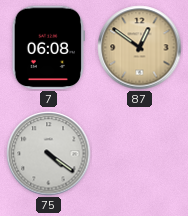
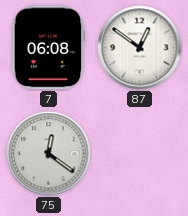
87 dial: champagne -> white (140, 48)
75: 4:21 -> 12:21 (49, 154)
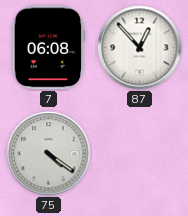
87: 12:51 -> 12:53 (140, 48)
75: 12:21 -> 4:21 (49, 154)
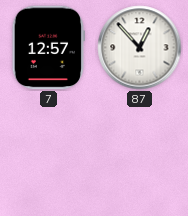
7: 06:08 -> 12:57 (48, 48)
75: 4:21 -> none (49, 154)
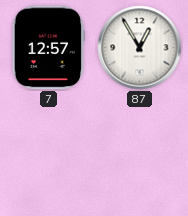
87: 12:53 -> 12:55 (140, 48)
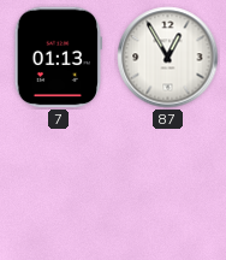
7: 12:57 -> 01:13 (58, 58)
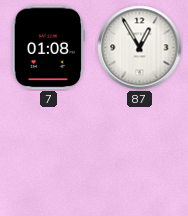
7: 01:13 -> 01:08 (48, 48)
